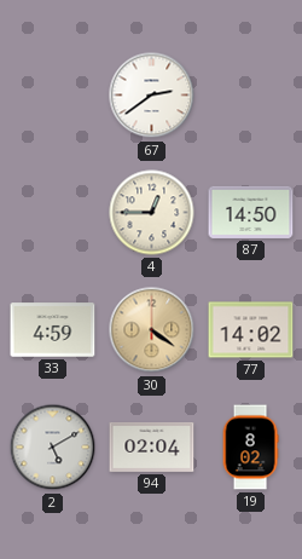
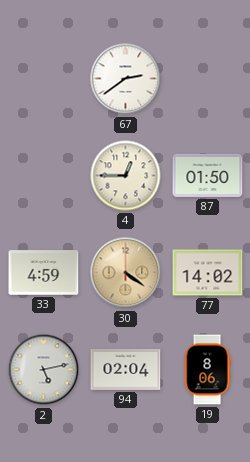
87: 14:50 -> 01:50 (208, 175)
2: 5:10 -> 5:13 (44, 370)
19: 8:02 -> 8:06 (207, 370)
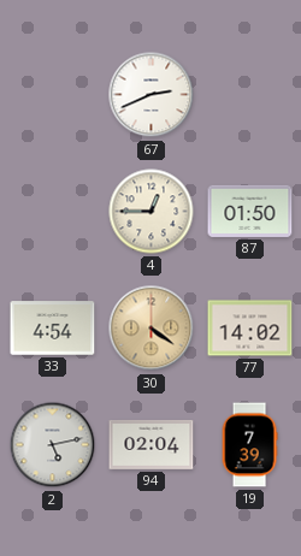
67: 2:39 -> 2:41 (152, 95)
33: 4:59 -> 4:54 (53, 329)
19: 8:06 -> 7:39 (249, 445)
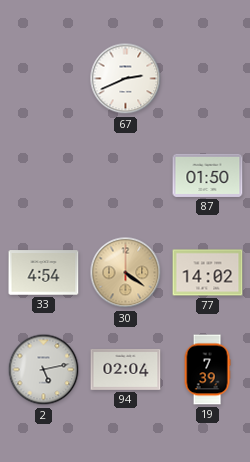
4: 12:45 -> none (152, 212)
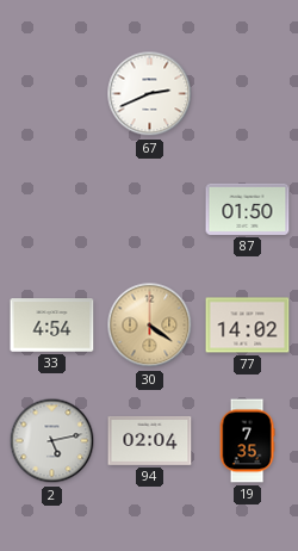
19: 7:39 -> 7:35 (247, 441)
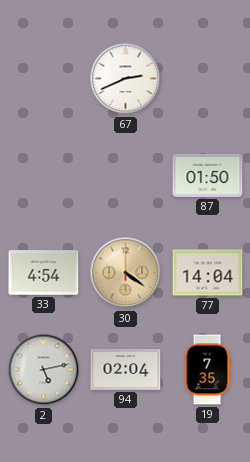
77: 14:02 -> 14:04 (208, 273)
